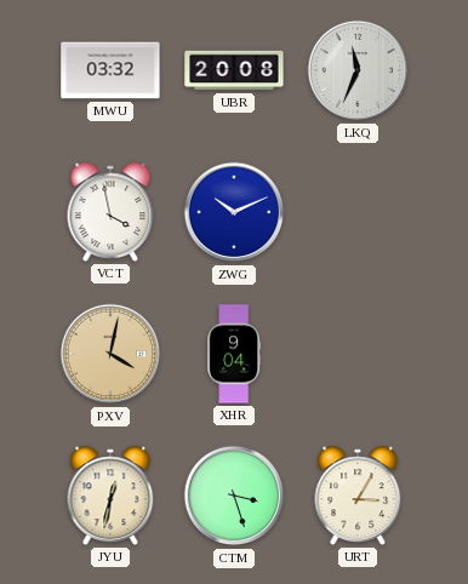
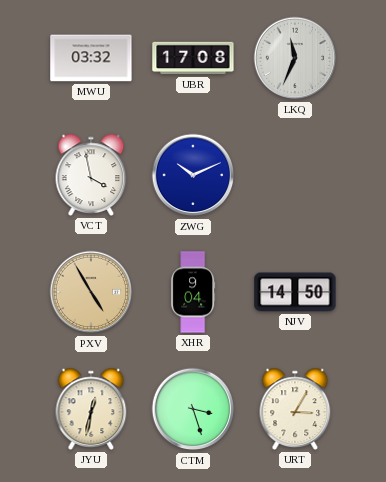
UBR: 20:08 -> 17:08 (193, 58)
PXV: 4:02 -> 4:55 (91, 292)
NJV: none -> 14:50 (295, 292)
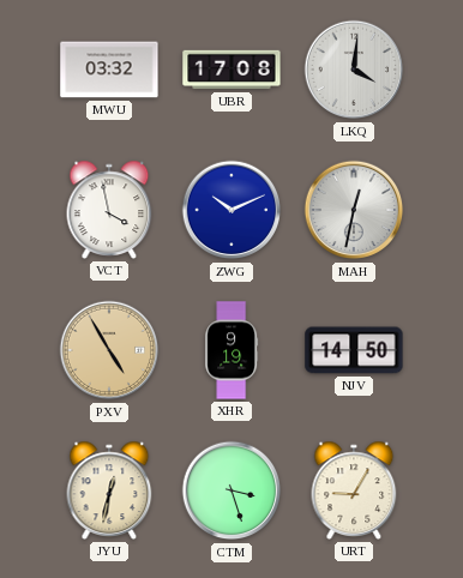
LKQ: 11:34 -> 4:01 (354, 70)
MAH: none -> 12:32 (354, 210)
XHR: 9:04 -> 9:19 (231, 350)
URT: 3:05 -> 9:05 (354, 490)
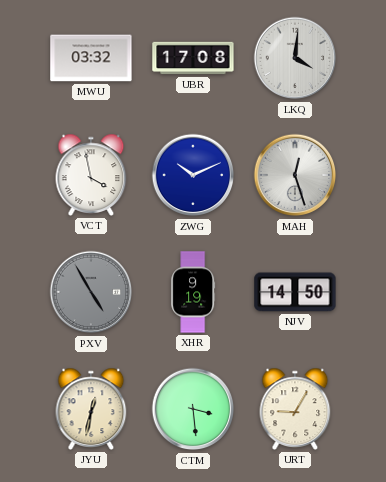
MAH: 12:32 -> 12:27 (295, 175)
PXV dial: champagne -> grey (91, 292)
CTM: 3:27 -> 3:29 (193, 409)
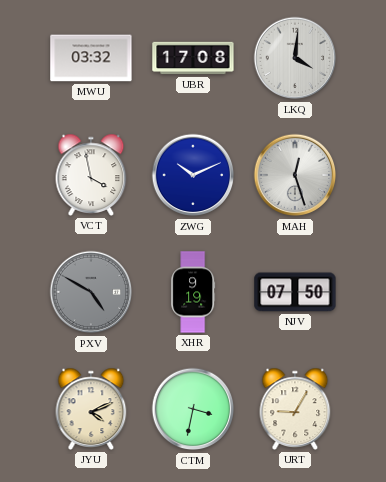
PXV: 4:55 -> 4:50 (91, 292)
NJV: 14:50 -> 07:50 (295, 292)
JYU: 12:32 -> 4:11 (91, 409)
CTM: 3:29 -> 3:32 (193, 409)
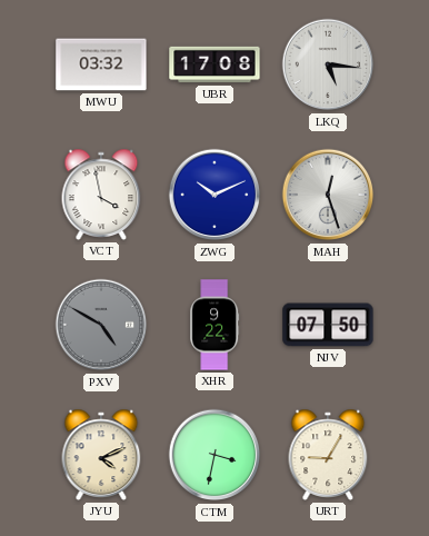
LKQ: 4:01 -> 5:16 (328, 64)
XHR: 9:19 -> 9:22 (214, 325)
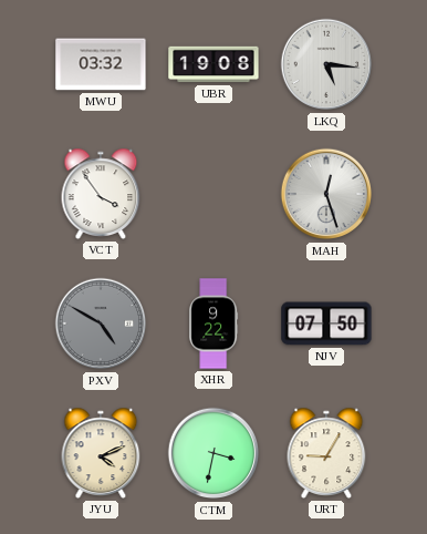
UBR: 17:08 -> 19:08 (213, 64)
VCT: 3:58 -> 3:54 (101, 194)
ZWG: 10:11 -> none (214, 195)
